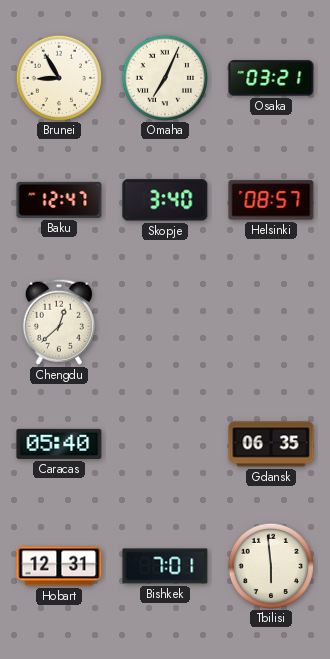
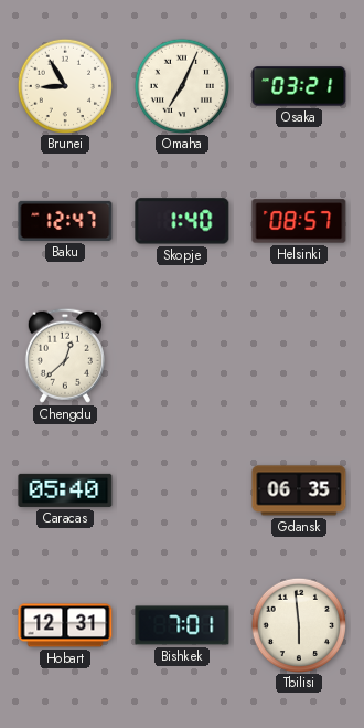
Skopje: 3:40 -> 1:40 (182, 221)
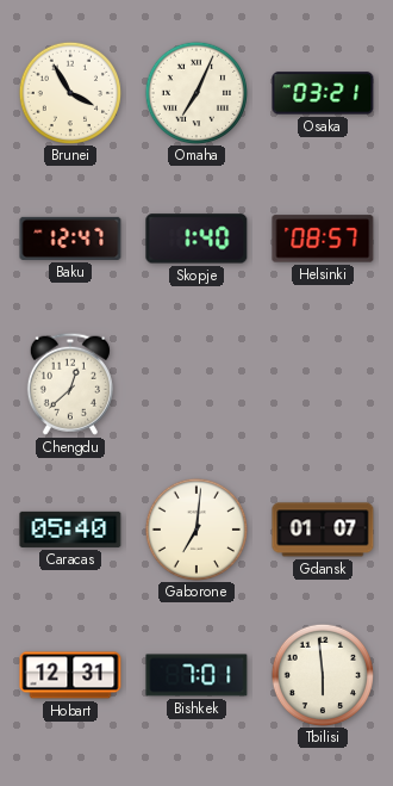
Brunei: 8:55 -> 3:55 (69, 92)
Gaborone: none -> 7:01 (195, 528)
Gdansk: 06:35 -> 01:07 (323, 530)
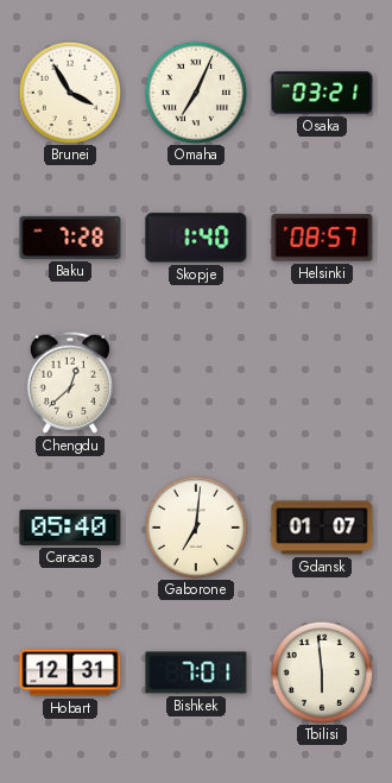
Baku: 12:47 -> 7:28 (70, 238)
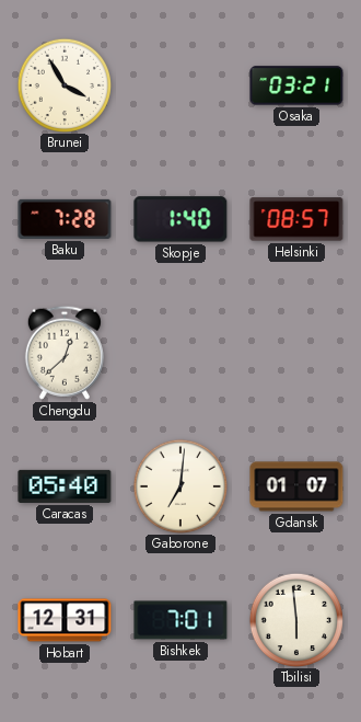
Omaha: 7:04 -> none (195, 91)
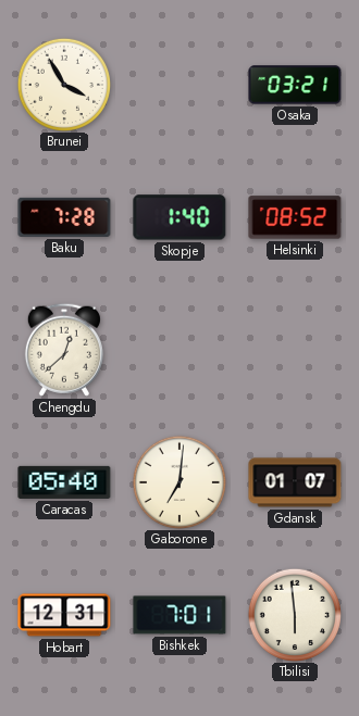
Helsinki: 08:57 -> 08:52 (295, 217)
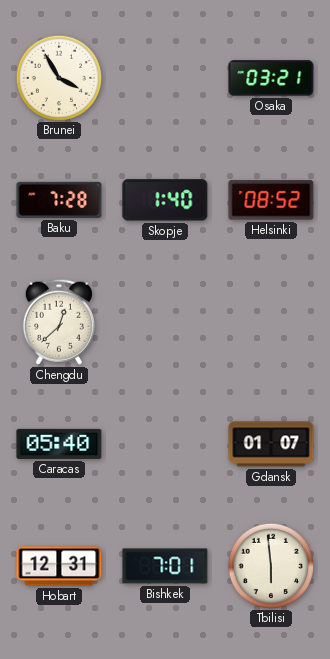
Gaborone: 7:01 -> none (178, 481)
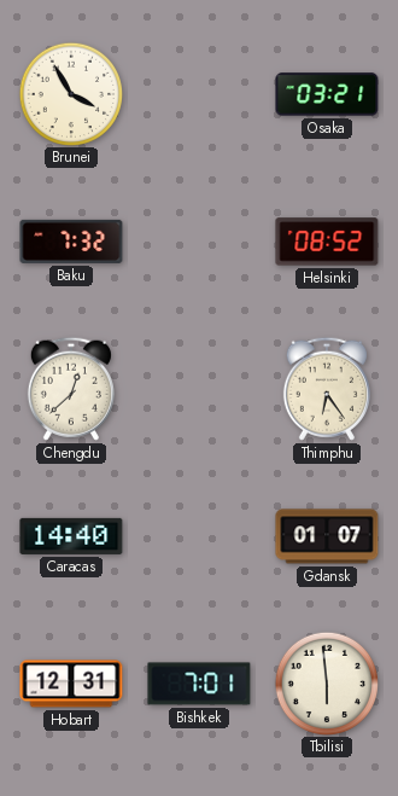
Baku: 7:28 -> 7:32 (71, 242)
Skopje: 1:40 -> none (165, 200)
Thimphu: none -> 6:24 (327, 389)
Caracas: 05:40 -> 14:40 (71, 536)
